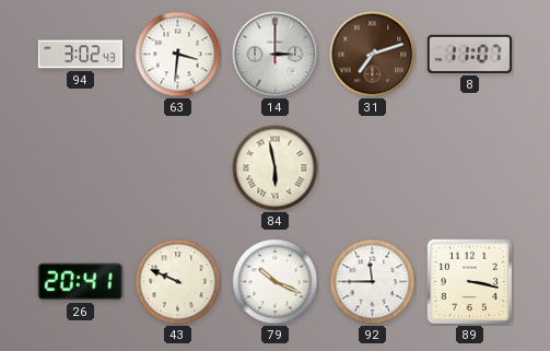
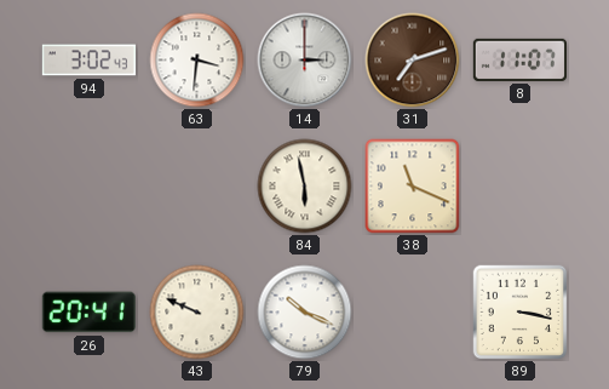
38: none -> 11:19 (413, 187)
92: 11:45 -> none (373, 282)
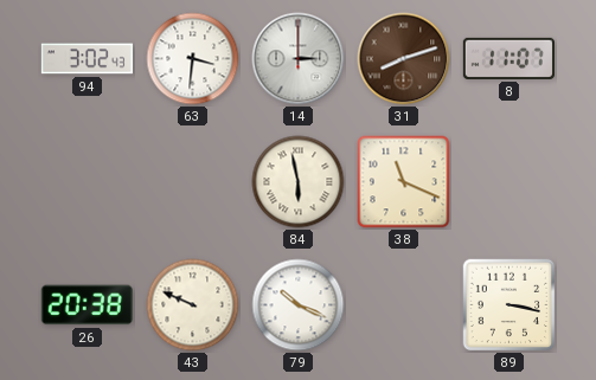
31: 7:12 -> 8:12 (404, 59)
26: 20:41 -> 20:38 (86, 305)
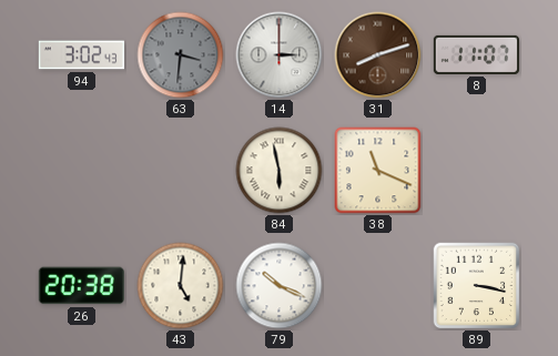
63 dial: white -> grey (181, 55)
43: 9:49 -> 5:01 (181, 286)
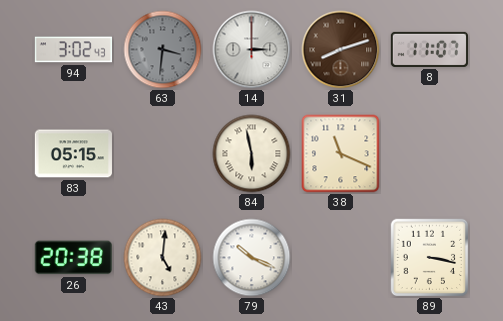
83: none -> 05:15 (73, 154)
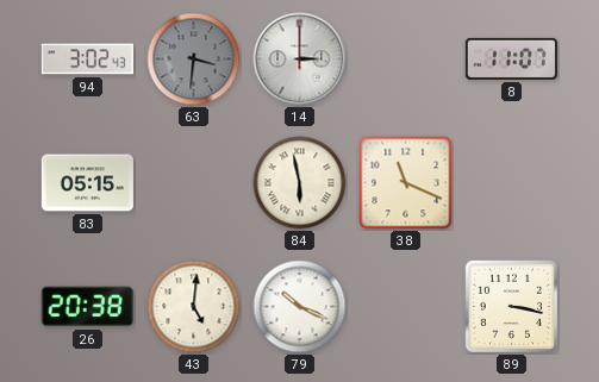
31: 8:12 -> none (341, 50)
